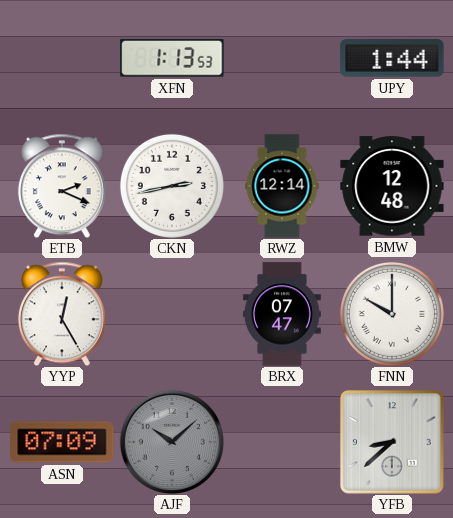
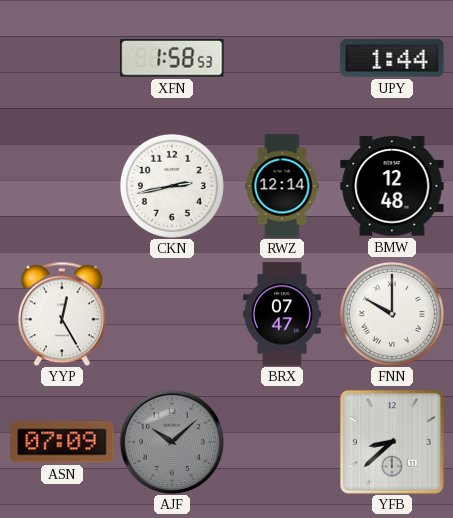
XFN: 1:13 -> 1:58 (172, 58)
ETB: 2:19 -> none (62, 186)
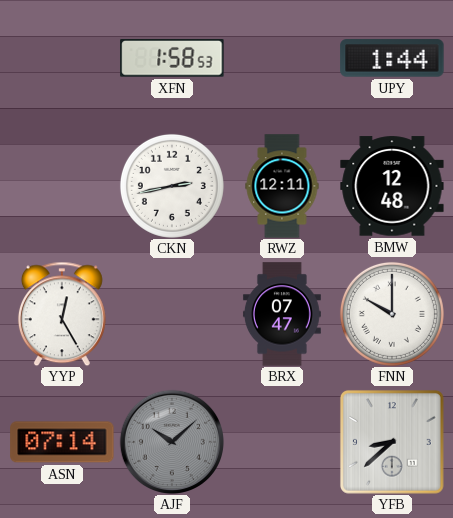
RWZ: 12:14 -> 12:11 (282, 186)
ASN: 07:09 -> 07:14 (62, 442)
